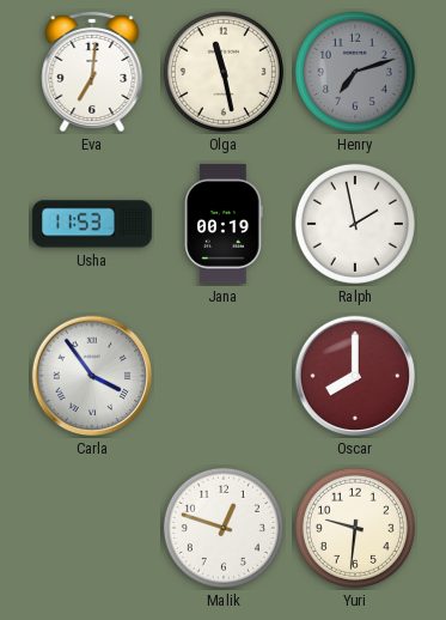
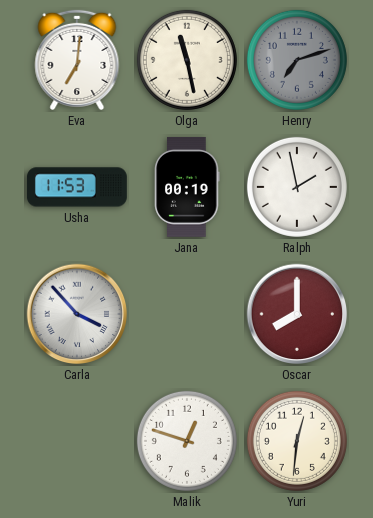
Carla: 3:54 -> 3:53 (77, 314)
Yuri: 9:31 -> 12:31 (297, 441)
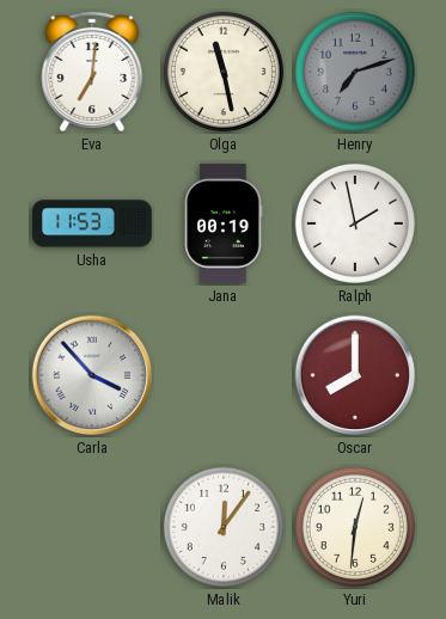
Malik: 12:48 -> 12:06 (224, 527)
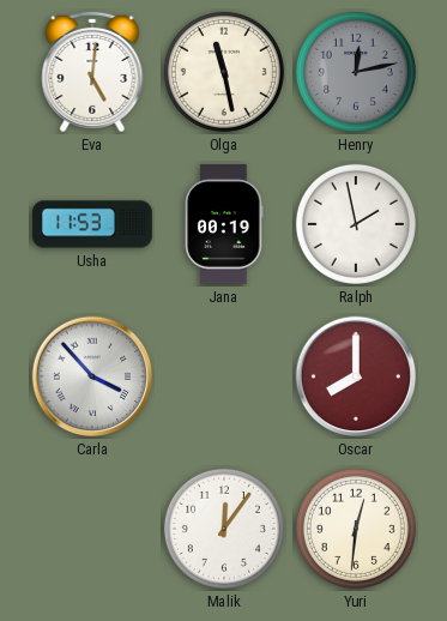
Eva: 7:01 -> 5:01 (92, 72)
Henry: 7:12 -> 12:13 (356, 72)
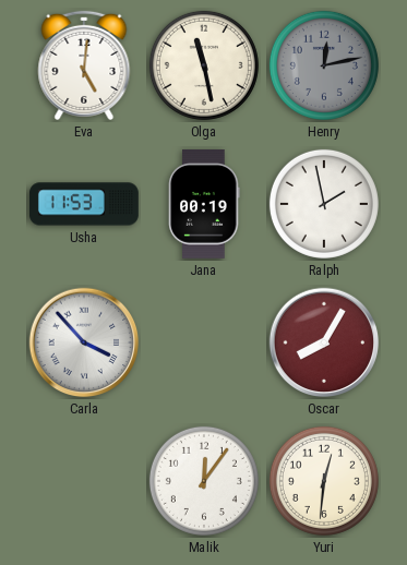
Oscar: 8:00 -> 8:05 (324, 342)
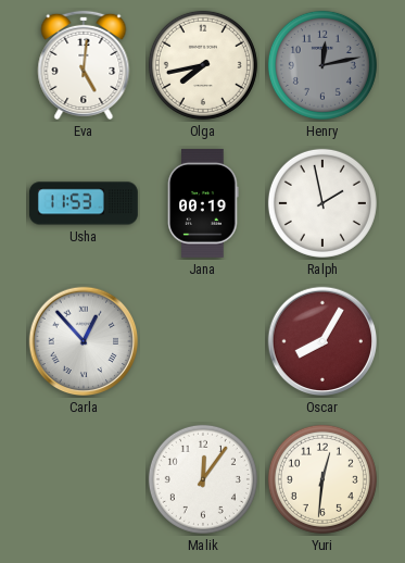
Olga: 11:28 -> 7:43 (203, 65)
Carla: 3:53 -> 12:53 (84, 341)
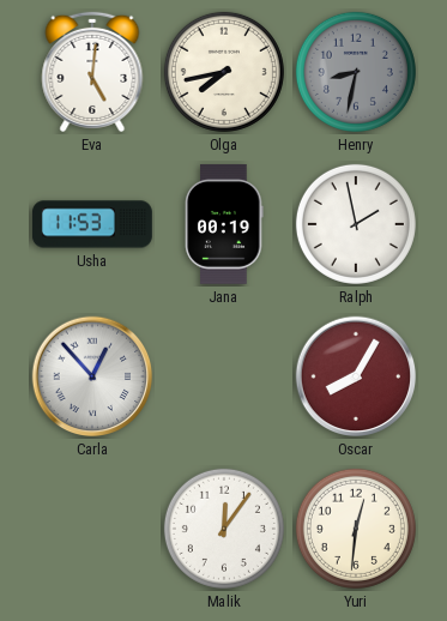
Henry: 12:13 -> 8:32 (356, 72)
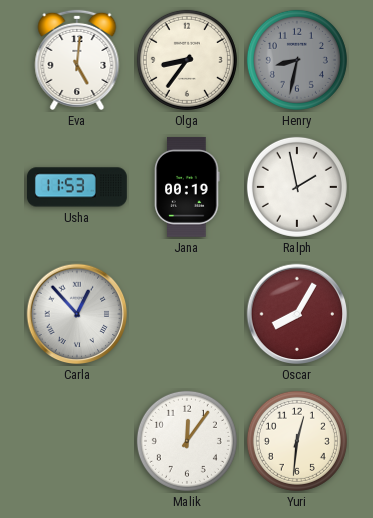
Olga: 7:43 -> 8:36 (187, 60)
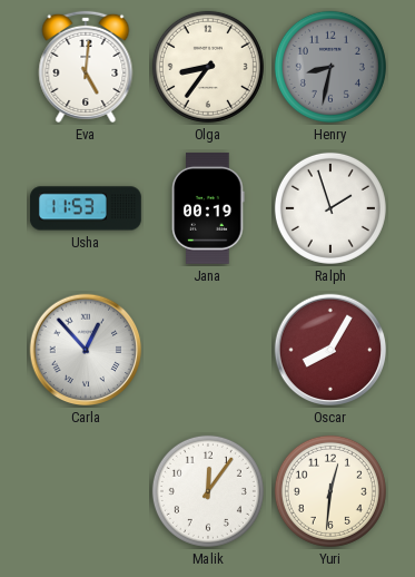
Ralph: 1:58 -> 1:57 (330, 208)
